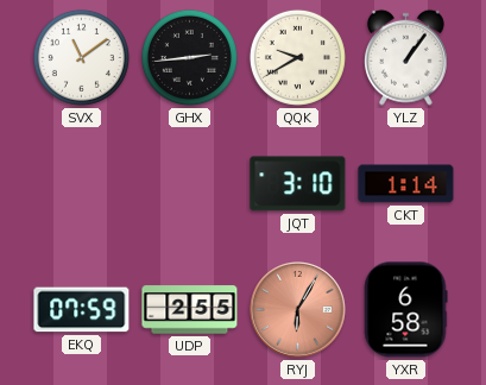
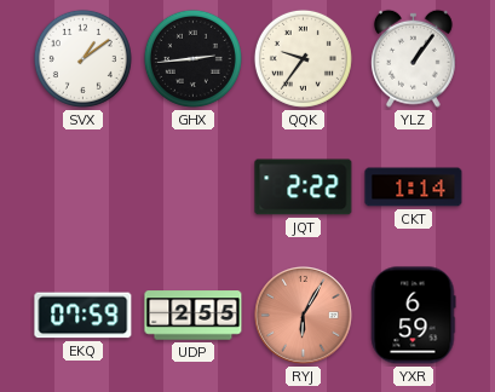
SVX: 11:09 -> 1:09 (82, 58)
QQK: 9:40 -> 9:36 (303, 58)
JQT: 3:10 -> 2:22 (304, 188)
YXR: 6:58 -> 6:59 (413, 316)
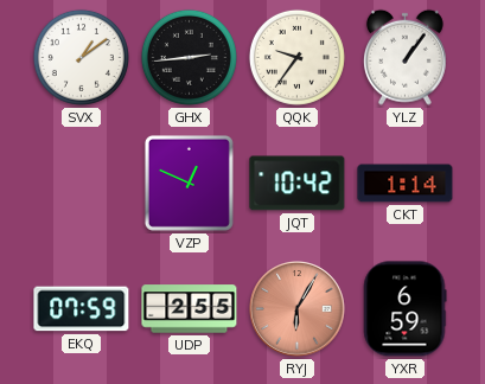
VZP: none -> 12:49 (189, 183)
JQT: 2:22 -> 10:42 (298, 184)
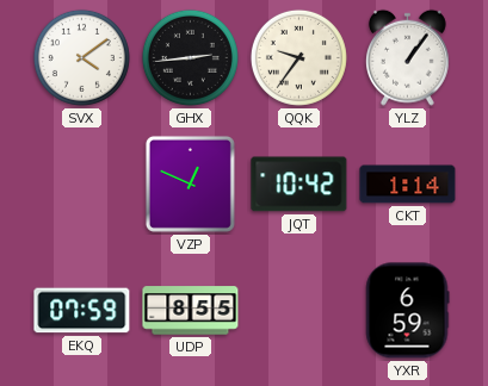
SVX: 1:09 -> 4:09 (81, 57)
UDP: 2:55 -> 8:55 (191, 311)
RYJ: 6:05 -> none (298, 309)
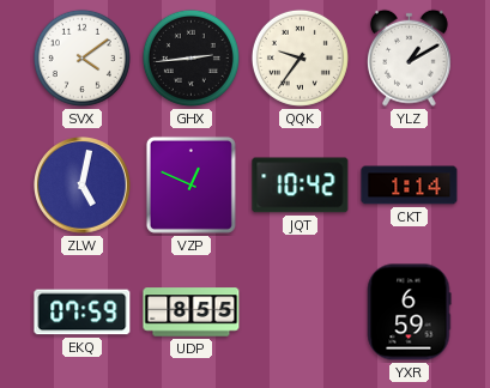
YLZ: 1:06 -> 1:10 (409, 57)
ZLW: none -> 5:02 (83, 186)
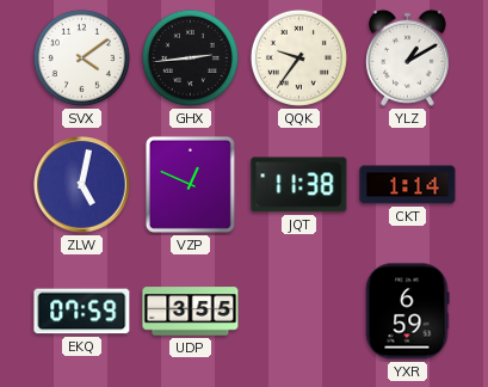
JQT: 10:42 -> 11:38 (299, 185)
UDP: 8:55 -> 3:55 (191, 312)
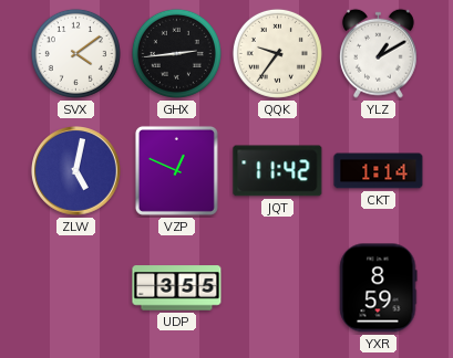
JQT: 11:38 -> 11:42 (278, 171)
EKQ: 07:59 -> none (82, 312)
YXR: 6:59 -> 8:59 (378, 288)
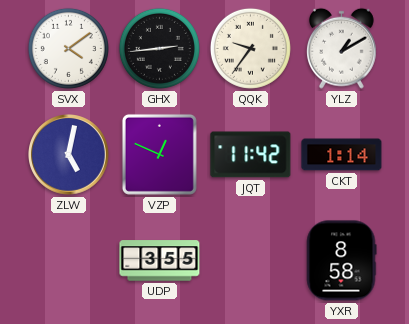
YXR: 8:59 -> 8:58 (341, 261)
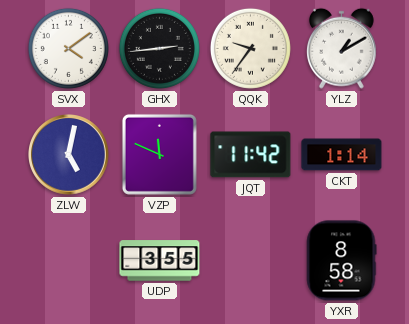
VZP: 12:49 -> 11:49 (159, 154)
